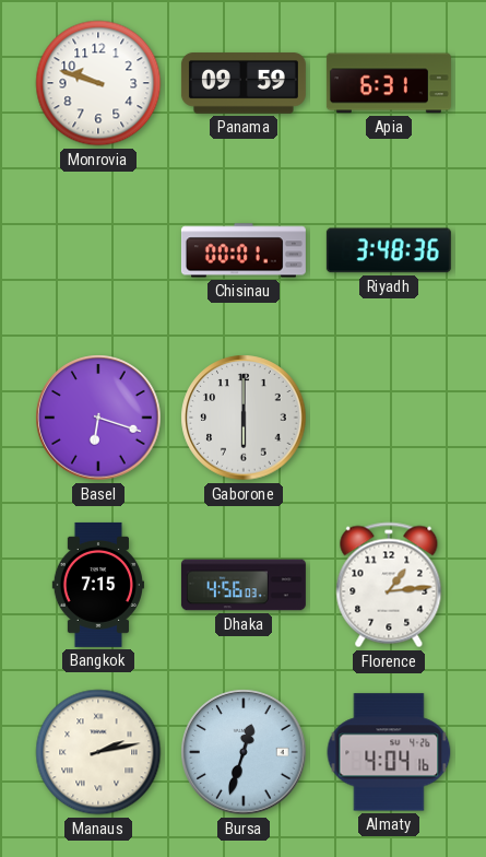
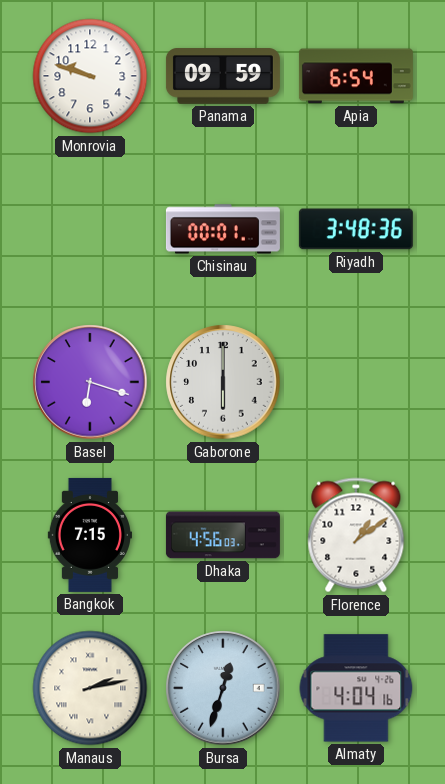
Apia: 6:31 -> 6:54 (356, 76)
Florence: 1:14 -> 1:09 (356, 535)
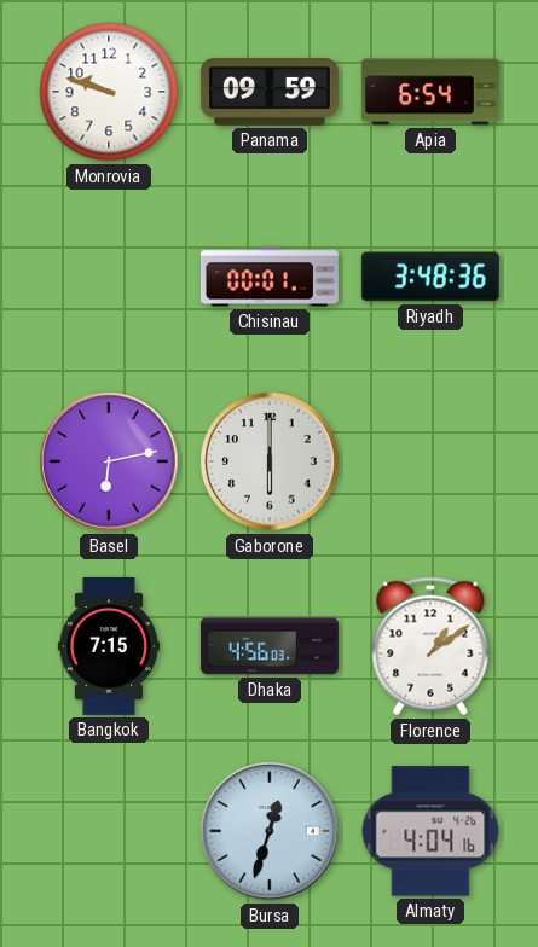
Basel: 6:18 -> 6:13 (109, 461)
Manaus: 2:13 -> none (90, 688)
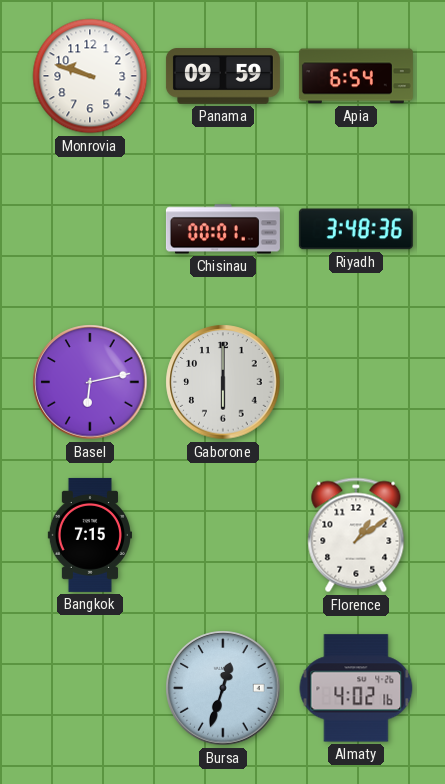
Dhaka: 4:56 -> none (270, 646)
Almaty: 4:04 -> 4:02 (356, 688)
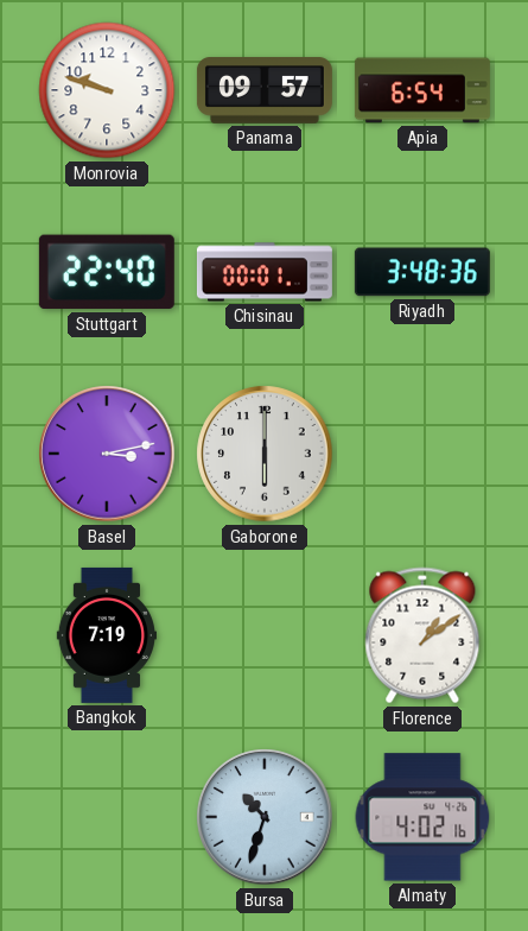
Panama: 09:59 -> 09:57 (265, 90)
Stuttgart: none -> 22:40 (107, 272)
Basel: 6:13 -> 3:13 (107, 454)
Bangkok: 7:15 -> 7:19 (107, 635)
Bursa: 12:33 -> 10:33 (265, 817)
